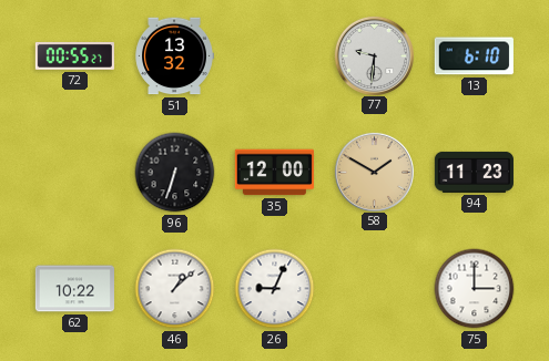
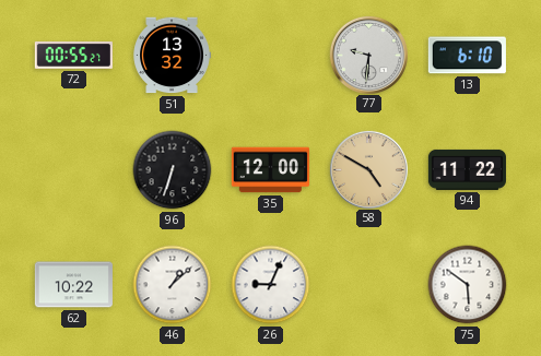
58: 1:50 -> 4:50 (368, 169)
94: 11:23 -> 11:22 (467, 169)
75: 3:00 -> 5:51 (468, 285)
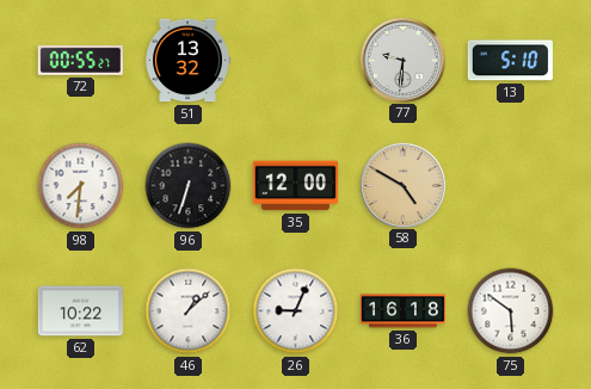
13: 6:10 -> 5:10 (510, 61)
98: none -> 7:31 (81, 186)
94: 11:22 -> none (467, 169)
36: none -> 16:18 (402, 311)
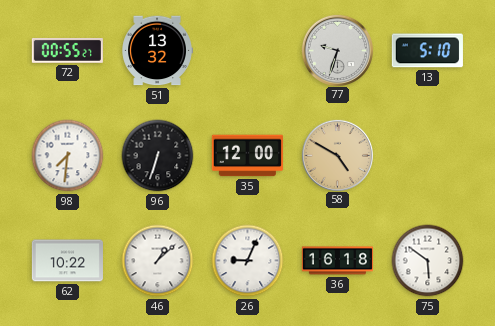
77: 9:31 -> 9:33 (337, 50)
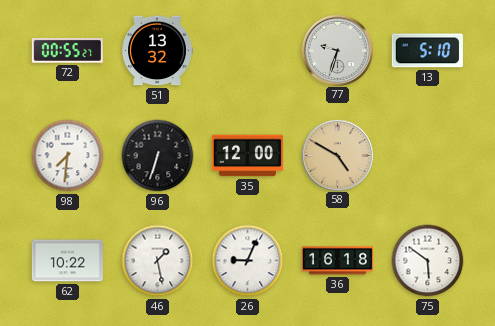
46: 1:08 -> 1:28 (158, 261)
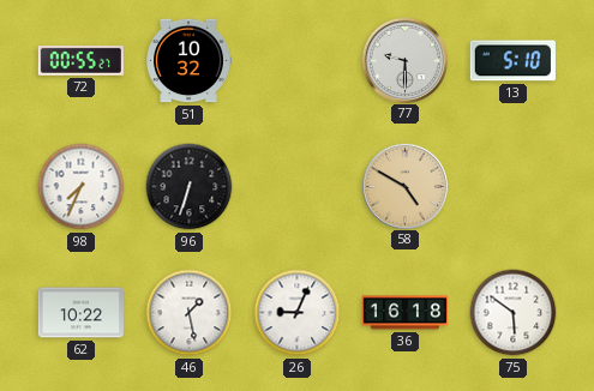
51: 13:32 -> 10:32 (188, 61)
77: 9:33 -> 9:30 (404, 60)
98: 7:31 -> 7:34 (82, 187)
35: 12:00 -> none (247, 156)
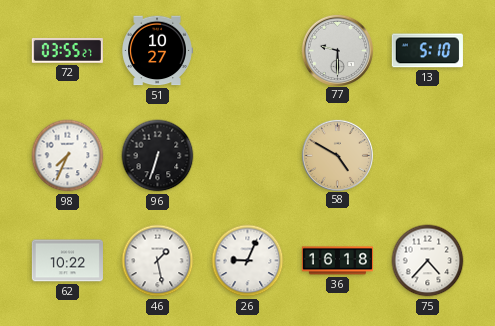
72: 00:55 -> 03:55 (67, 50)
51: 10:32 -> 10:27 (157, 51)
75: 5:51 -> 4:37 (428, 261)
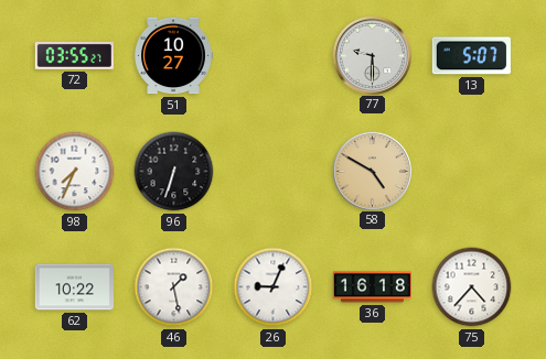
13: 5:10 -> 5:07 (471, 56)
